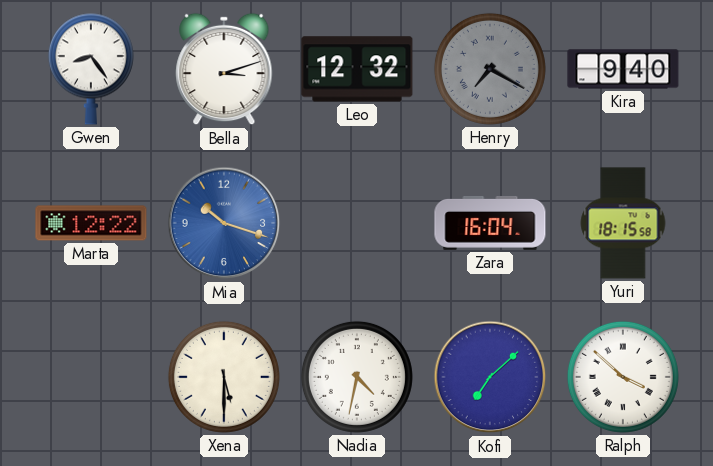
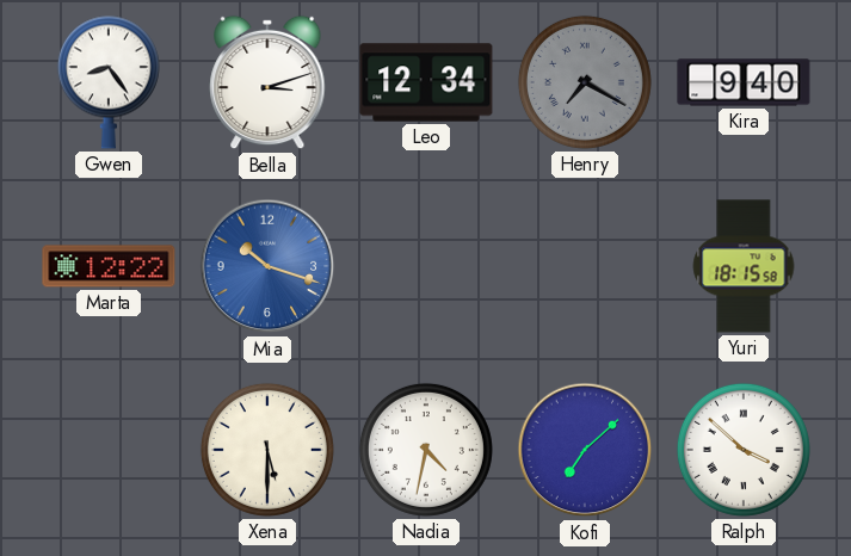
Leo: 12:32 -> 12:34 (426, 82)
Zara: 16:04 -> none (490, 223)
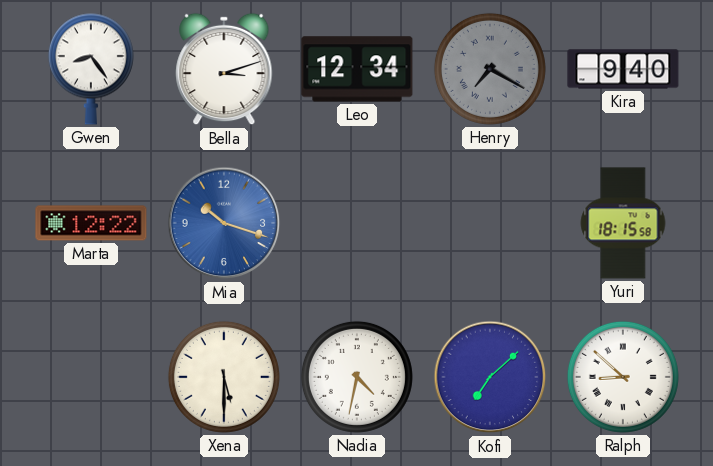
Ralph: 3:52 -> 8:52 (623, 377)
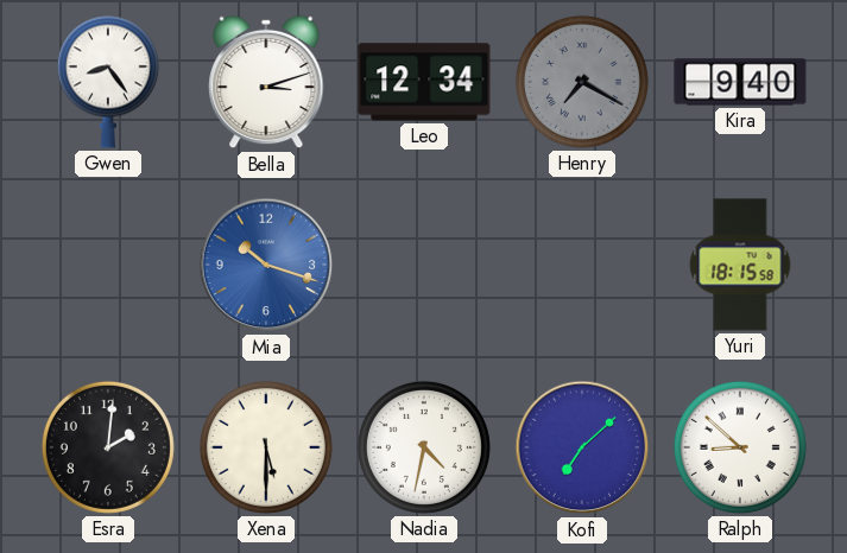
Marta: 12:22 -> none (91, 223)
Esra: none -> 2:01 (108, 447)
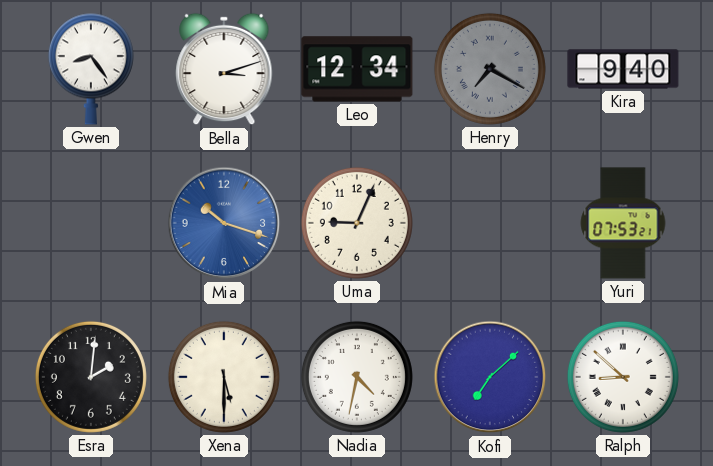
Uma: none -> 9:04 (357, 223)
Yuri: 18:15 -> 07:53 (623, 223)
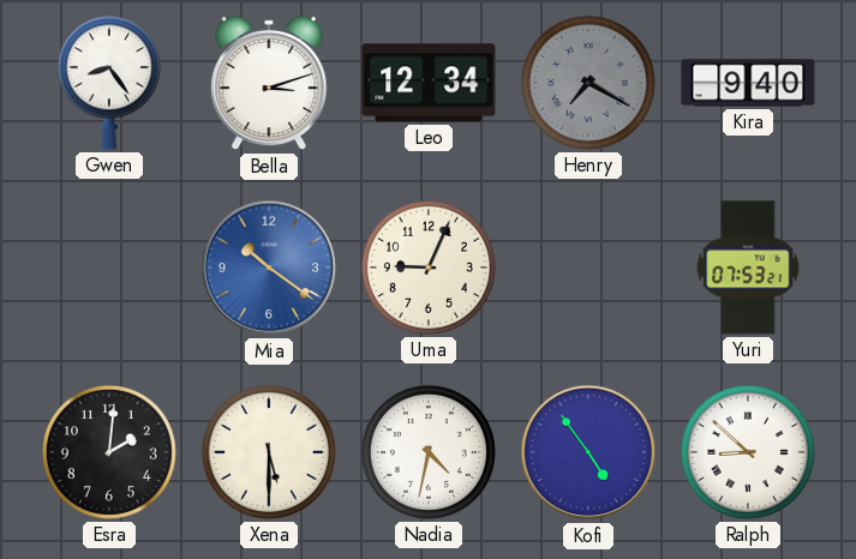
Mia: 10:18 -> 10:21 (269, 268)
Kofi: 7:08 -> 4:54 (588, 452)
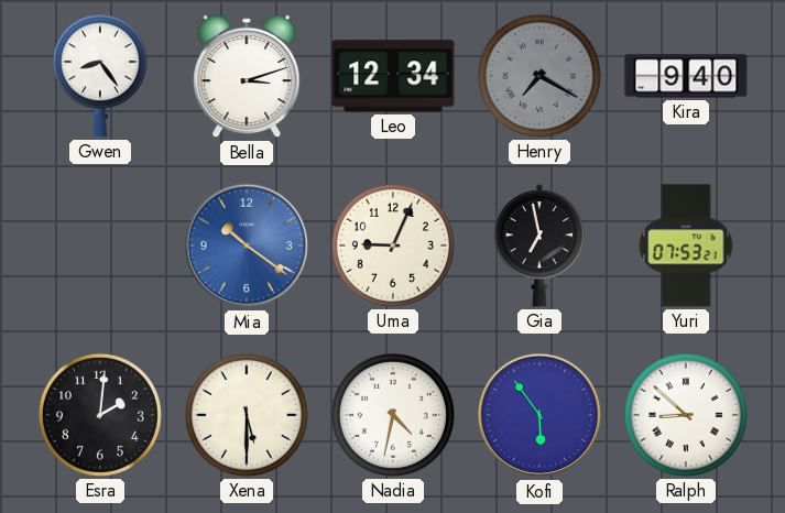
Gia: none -> 6:58 (539, 245)
Kofi: 4:54 -> 5:54 (539, 415)
